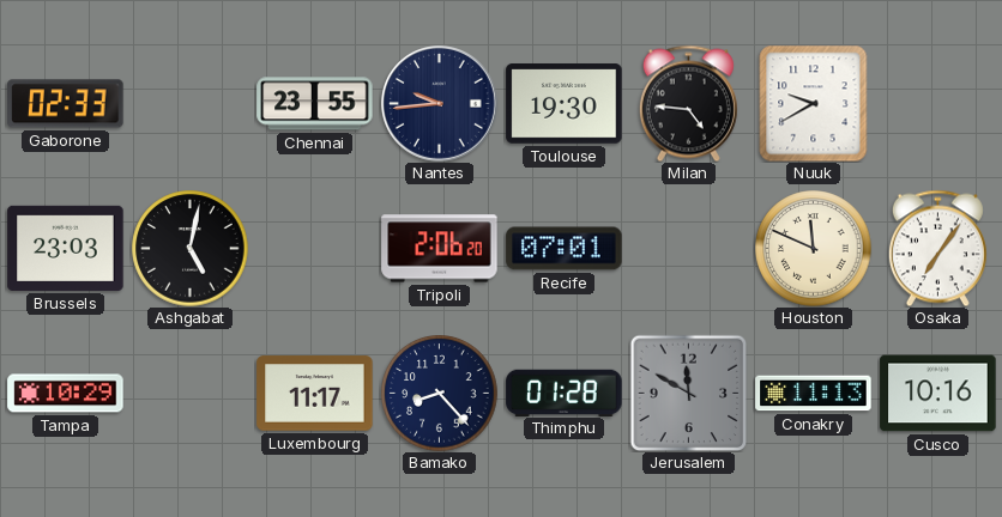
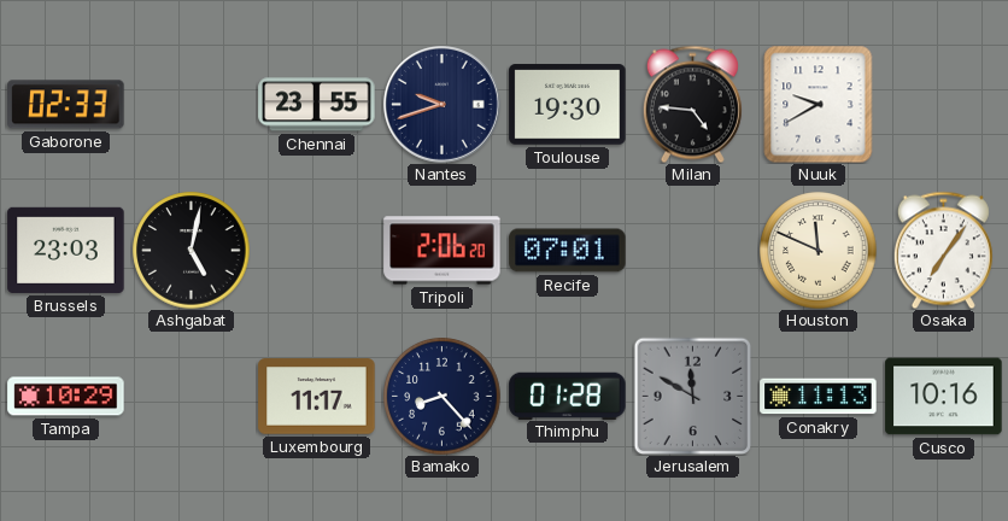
Nantes: 9:44 -> 9:42 (443, 105)
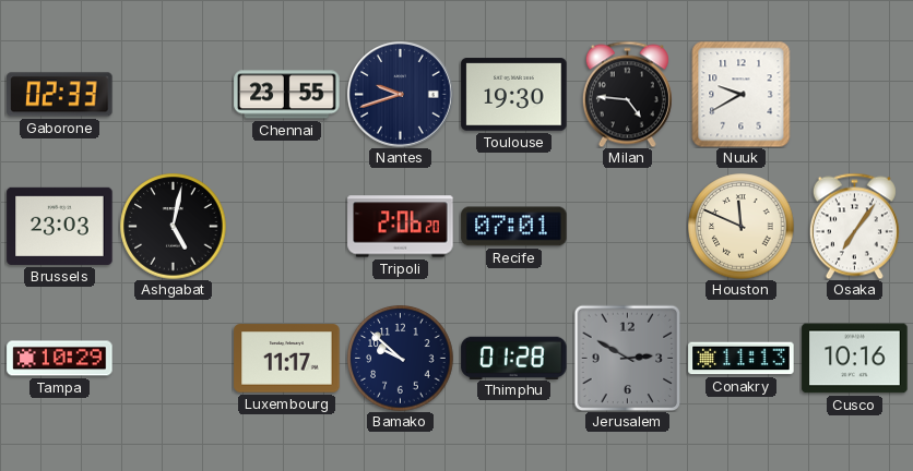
Bamako: 8:23 -> 9:52 (401, 359)
Jerusalem: 11:50 -> 2:50 (627, 358)
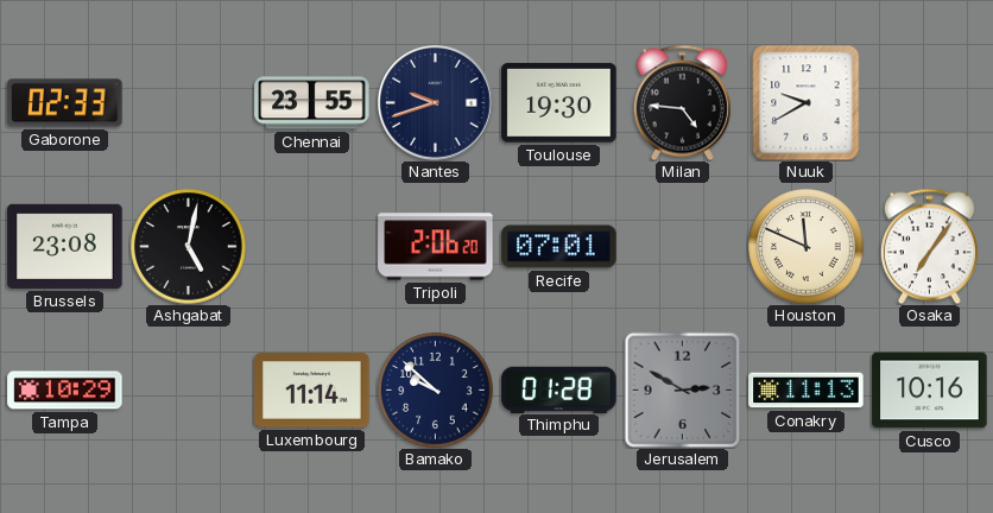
Brussels: 23:03 -> 23:08 (65, 246)
Luxembourg: 11:17 -> 11:14 (312, 391)
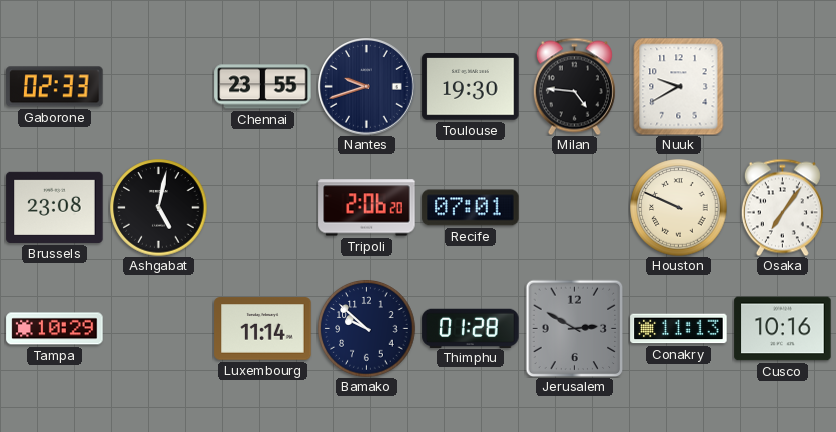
Houston: 11:49 -> 9:49 (679, 208)
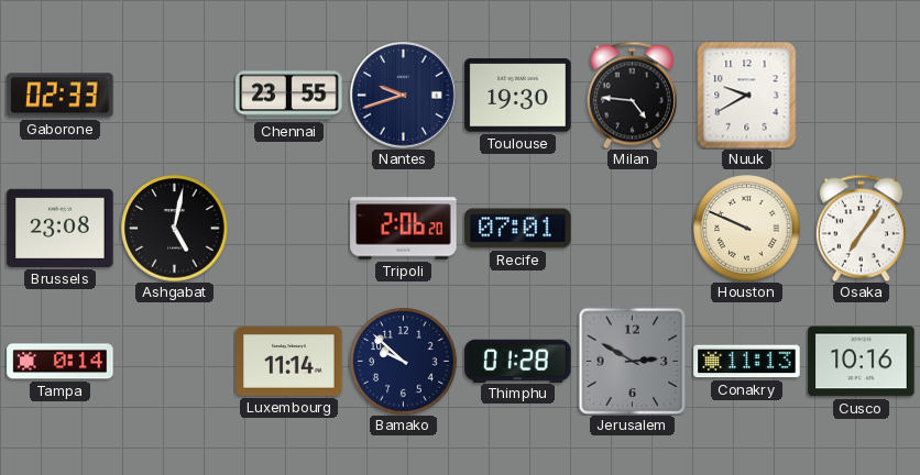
Tampa: 10:29 -> 0:14 (61, 362)
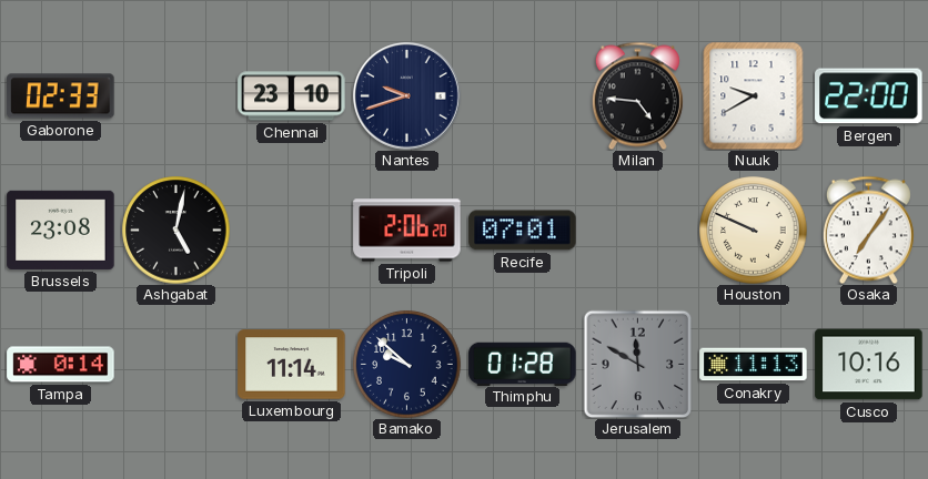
Chennai: 23:55 -> 23:10 (292, 96)
Toulouse: 19:30 -> none (518, 96)
Bergen: none -> 22:00 (869, 96)
Jerusalem: 2:50 -> 11:50 (637, 364)
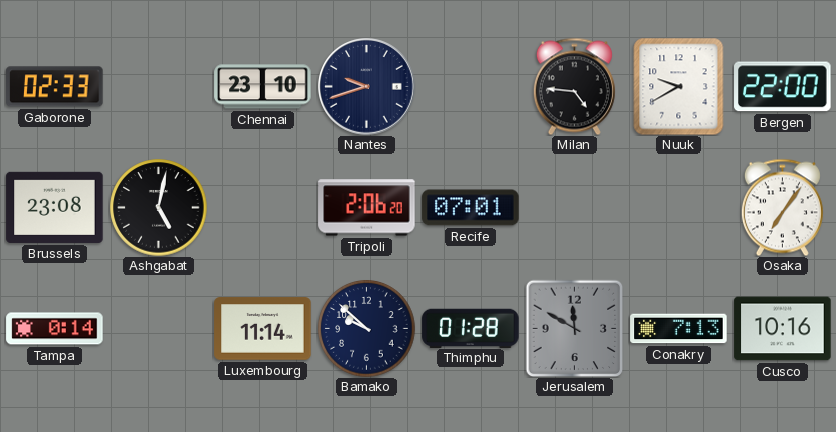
Houston: 9:49 -> none (754, 231)
Conakry: 11:13 -> 7:13 (679, 329)
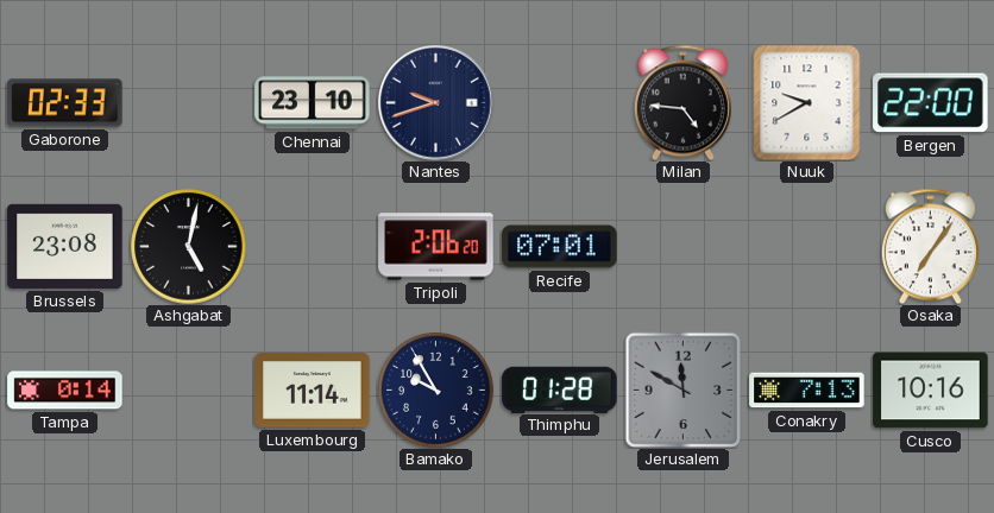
Bamako: 9:52 -> 9:55 (436, 391)
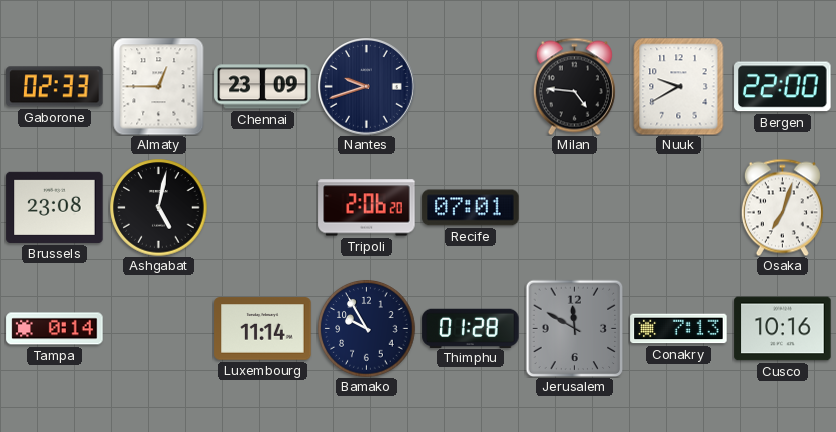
Almaty: none -> 12:45 (159, 86)
Chennai: 23:10 -> 23:09 (263, 87)
Osaka: 7:06 -> 7:03 (782, 207)
